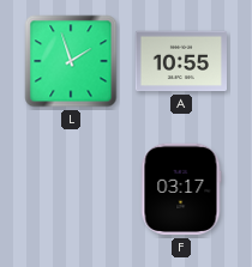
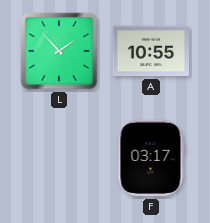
L: 1:57 -> 1:53 (59, 51)
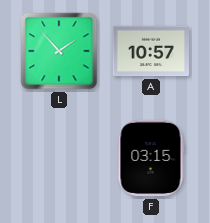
A: 10:55 -> 10:57 (151, 51)
F: 03:17 -> 03:15 (151, 158)
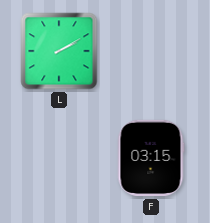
L: 1:53 -> 2:10 (59, 51)
A: 10:57 -> none (151, 51)
